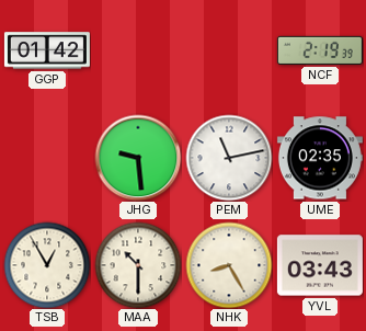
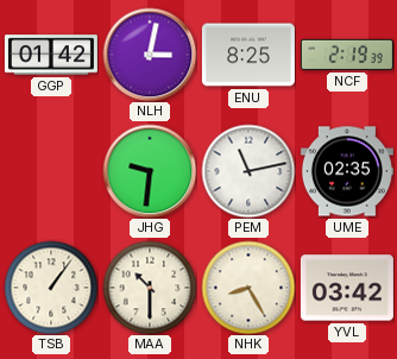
NLH: none -> 3:02 (150, 55)
ENU: none -> 8:25 (248, 55)
JHG: 9:29 -> 9:31 (150, 171)
TSB: 12:55 -> 1:06 (51, 288)
YVL: 03:43 -> 03:42 (347, 288)
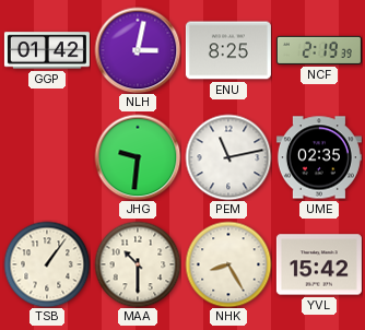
YVL: 03:42 -> 15:42 (319, 264)
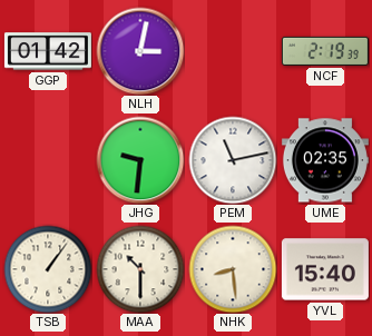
ENU: 8:25 -> none (228, 50)
NHK: 8:25 -> 8:29 (233, 269)
YVL: 15:42 -> 15:40 (325, 269)
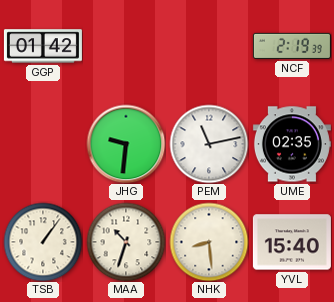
NLH: 3:02 -> none (140, 51)
MAA: 10:30 -> 10:33 (126, 242)
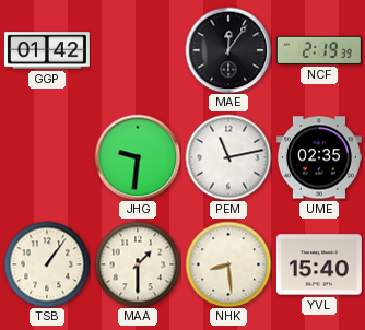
MAE: none -> 12:06 (228, 50)
MAA: 10:33 -> 1:30 (138, 264)
